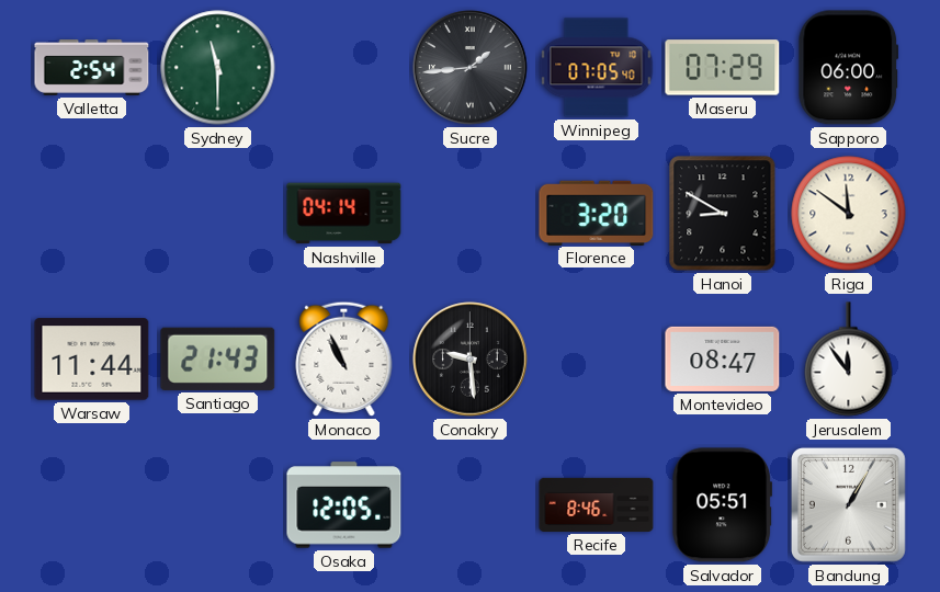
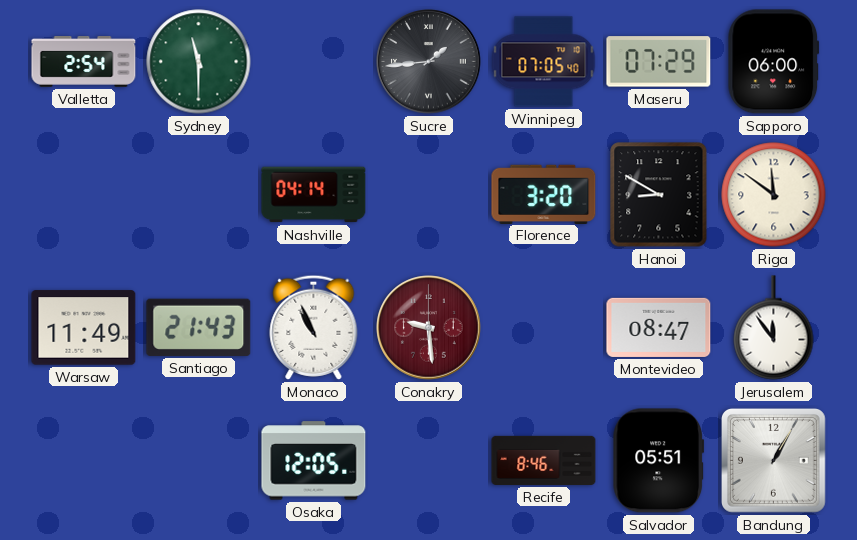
Warsaw: 11:44 -> 11:49 (84, 328)
Conakry dial: black -> burgundy (429, 328)
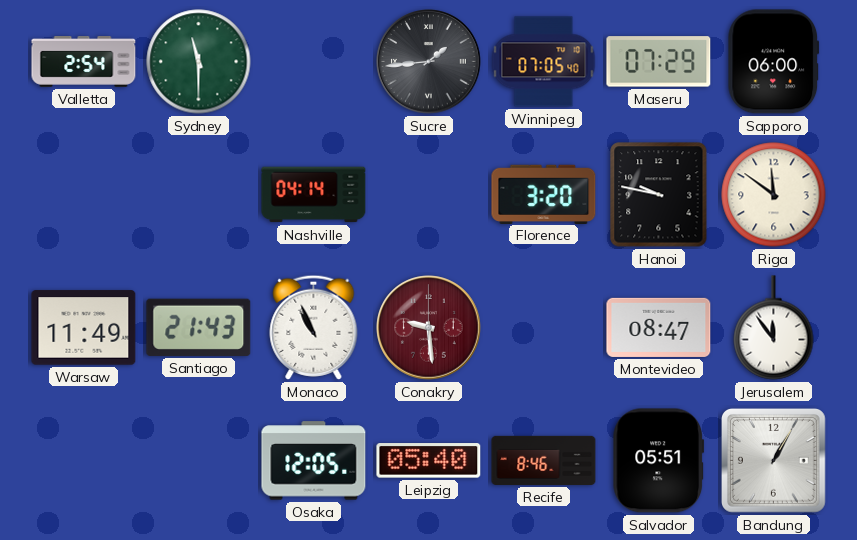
Hanoi: 8:50 -> 9:47 (659, 195)
Leipzig: none -> 05:40 (429, 461)
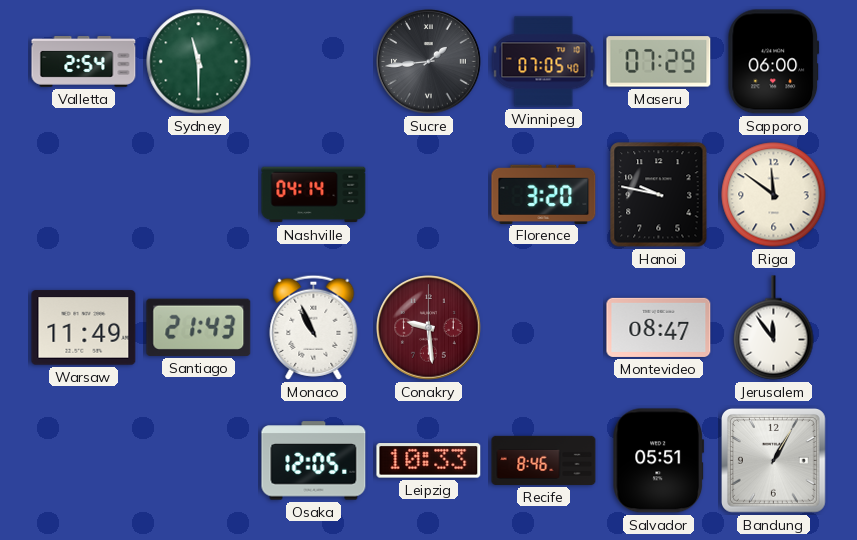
Leipzig: 05:40 -> 10:33 (429, 461)
